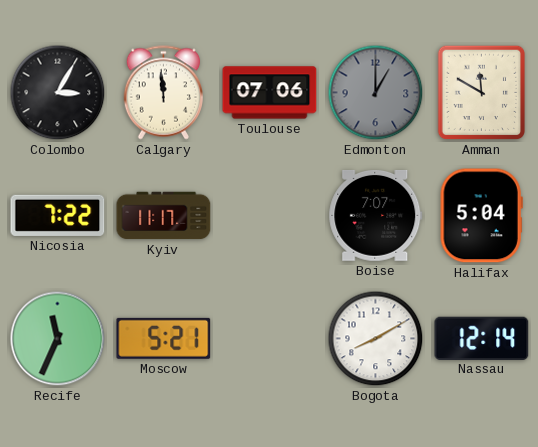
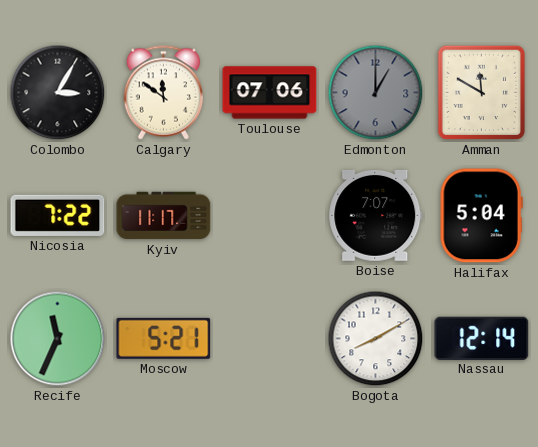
Calgary: 11:59 -> 11:51 (163, 93)
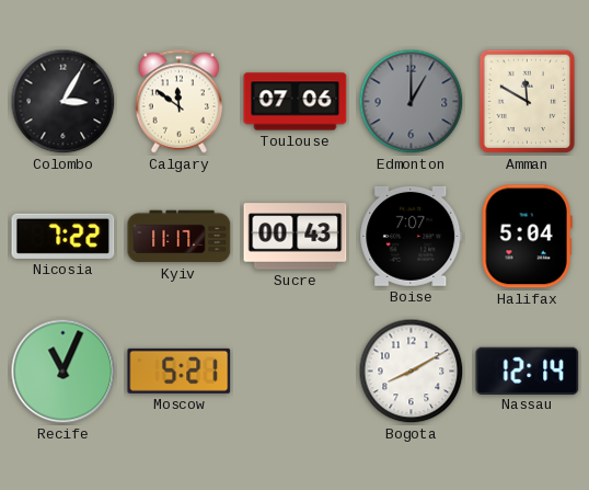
Sucre: none -> 00:43 (296, 237)
Recife: 11:34 -> 11:04 (63, 372)
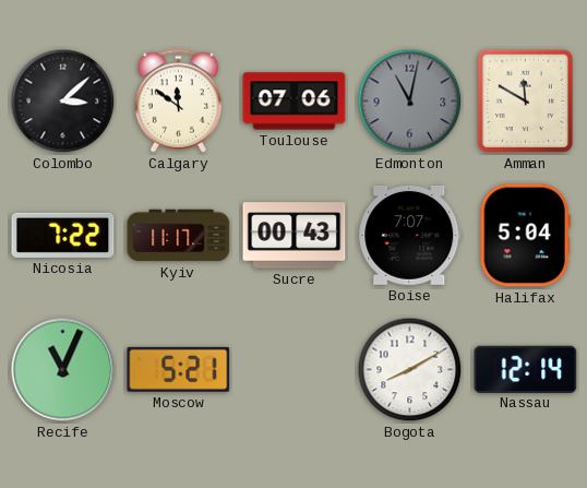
Colombo: 3:05 -> 3:08 (63, 102)
Edmonton: 1:00 -> 11:02 (410, 102)
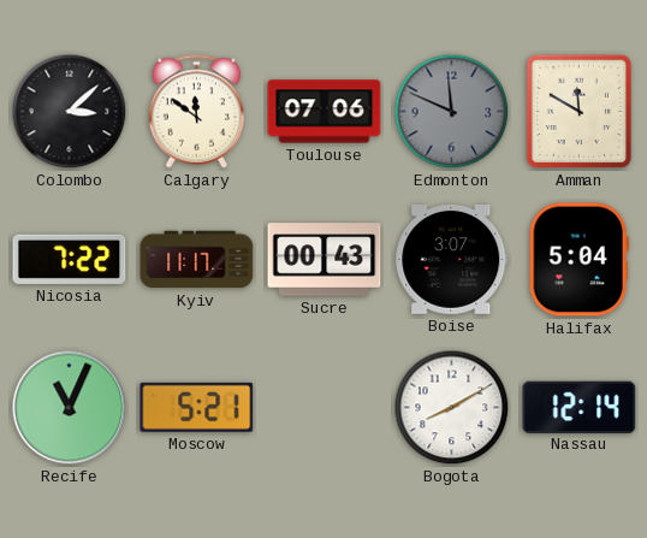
Edmonton: 11:02 -> 11:49 (452, 112)
Boise: 7:07 -> 3:07 (452, 259)
